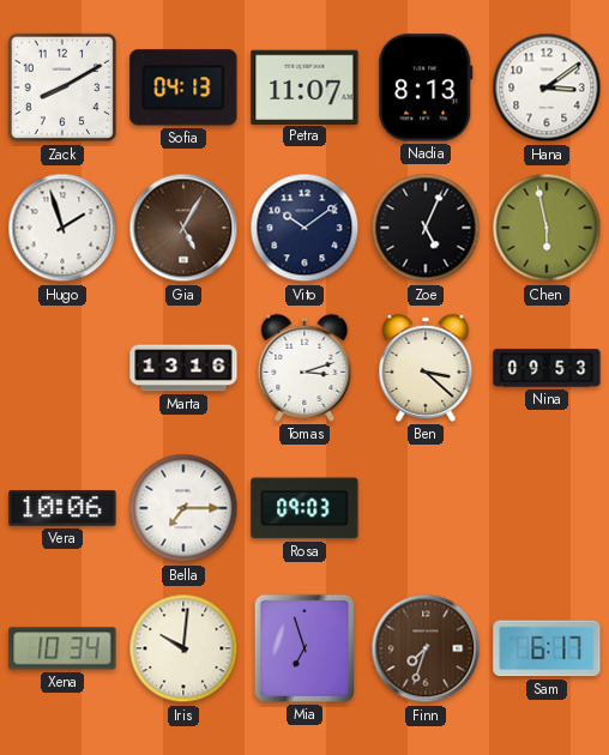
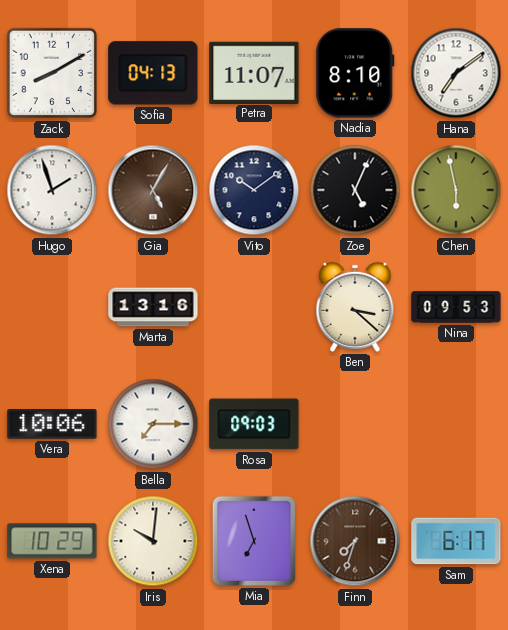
Nadia: 8:13 -> 8:10 (355, 73)
Hana: 3:09 -> 7:09 (456, 73)
Tomas: 3:12 -> none (304, 368)
Xena: 10:34 -> 10:29 (52, 541)
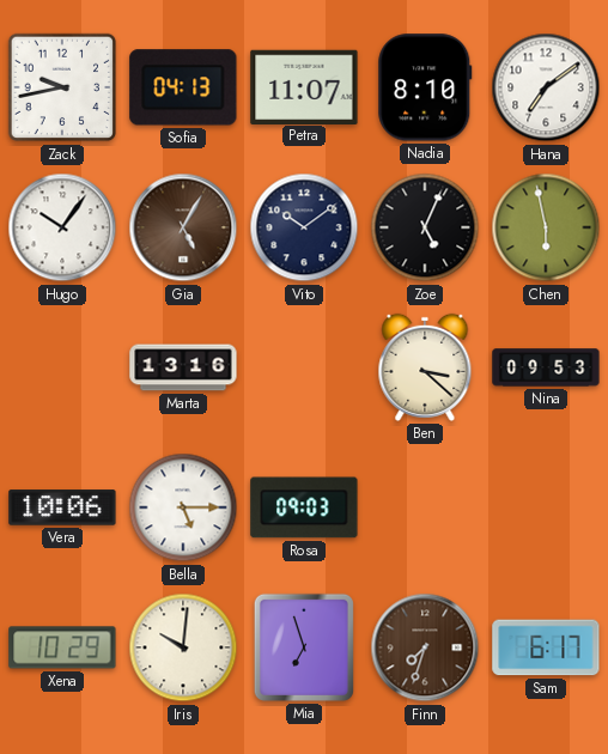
Zack: 8:10 -> 9:43 (62, 87)
Hugo: 1:57 -> 10:06 (62, 227)
Bella: 7:15 -> 5:15 (183, 507)
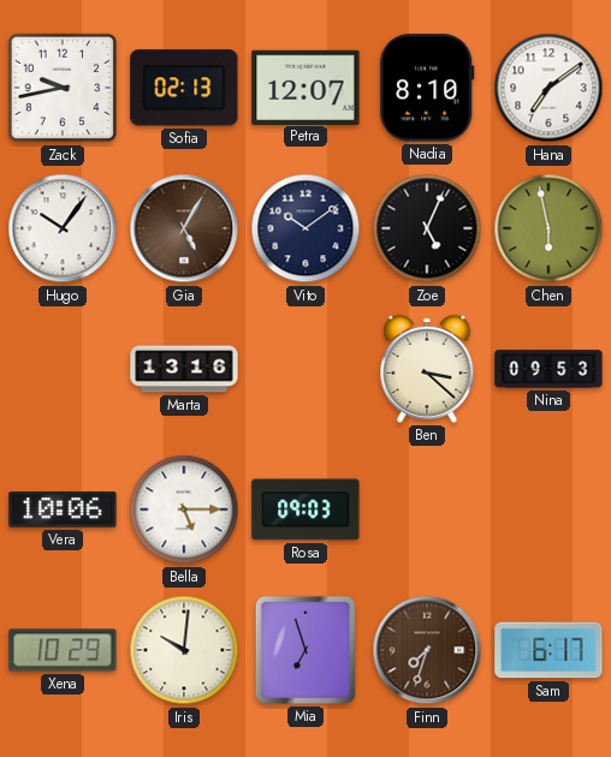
Sofia: 04:13 -> 02:13 (184, 88)
Petra: 11:07 -> 12:07 (305, 87)
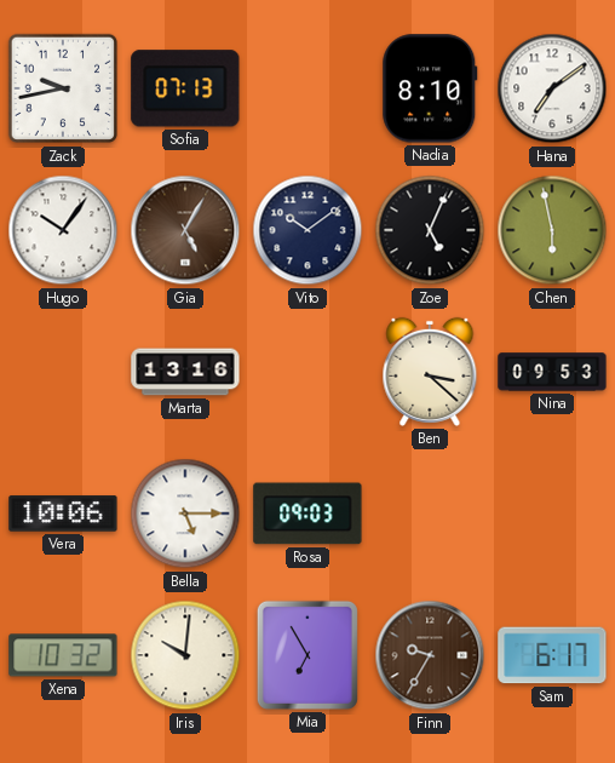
Sofia: 02:13 -> 07:13 (185, 88)
Petra: 12:07 -> none (305, 87)
Xena: 10:29 -> 10:32 (63, 655)
Mia: 6:57 -> 6:55 (307, 655)
Finn: 7:33 -> 9:35 (430, 655)
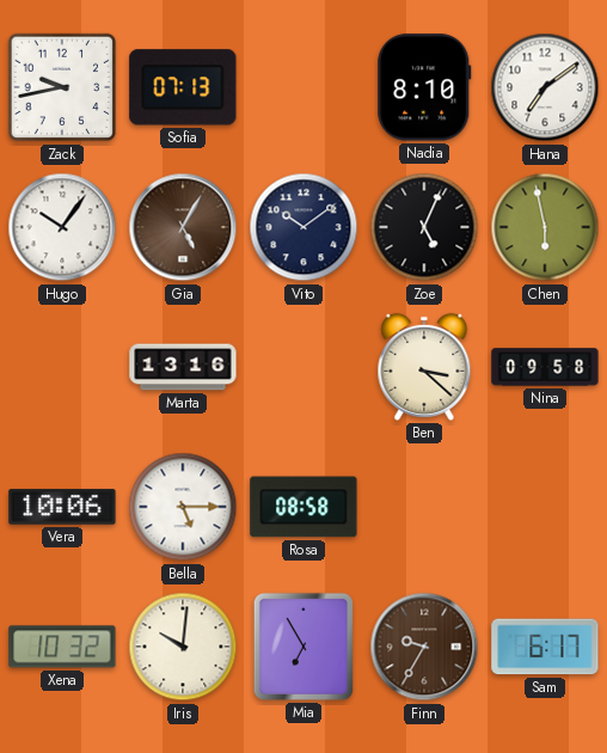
Nina: 09:53 -> 09:58 (545, 367)
Rosa: 09:03 -> 08:58 (303, 507)
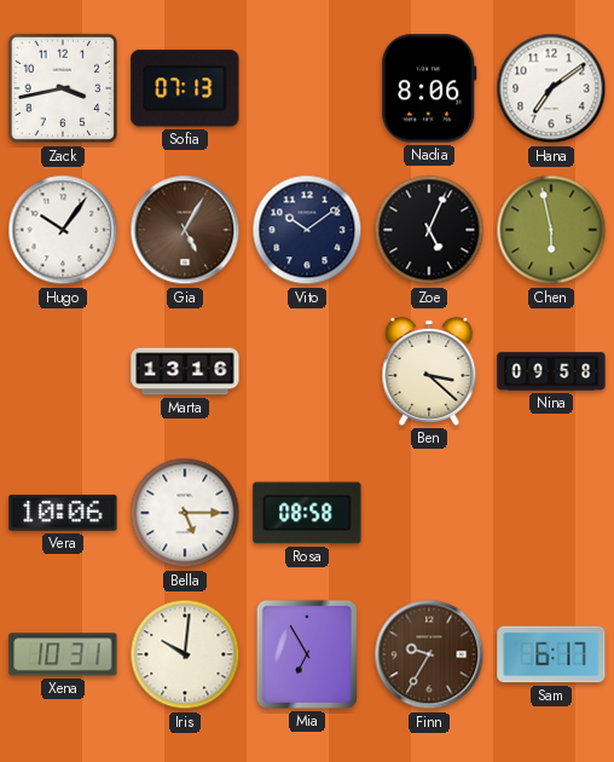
Zack: 9:43 -> 3:43 (63, 88)
Nadia: 8:10 -> 8:06 (429, 88)
Xena: 10:32 -> 10:31 (63, 654)
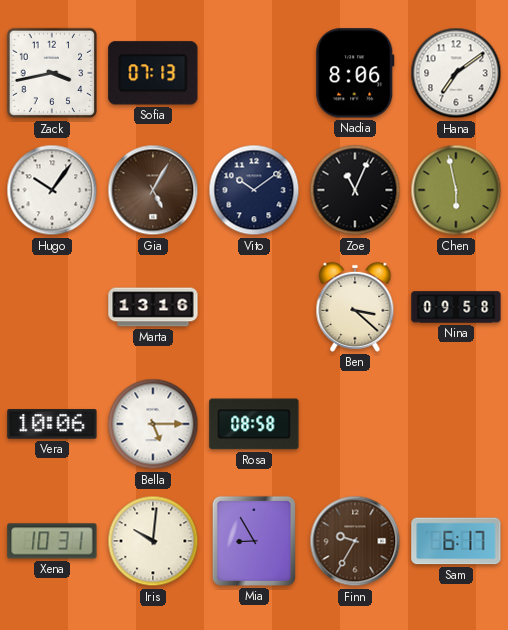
Zoe: 5:04 -> 11:04 (355, 190)
Mia: 6:55 -> 8:55 (254, 541)
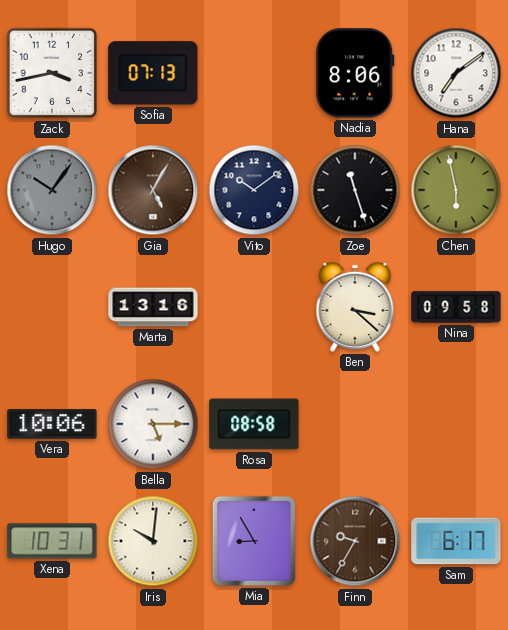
Hugo dial: white -> grey (52, 190)
Zoe: 11:04 -> 11:27 (355, 190)
